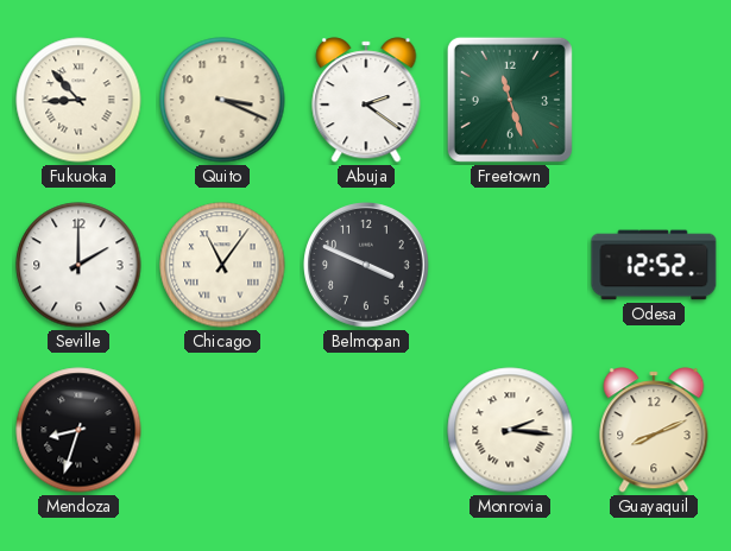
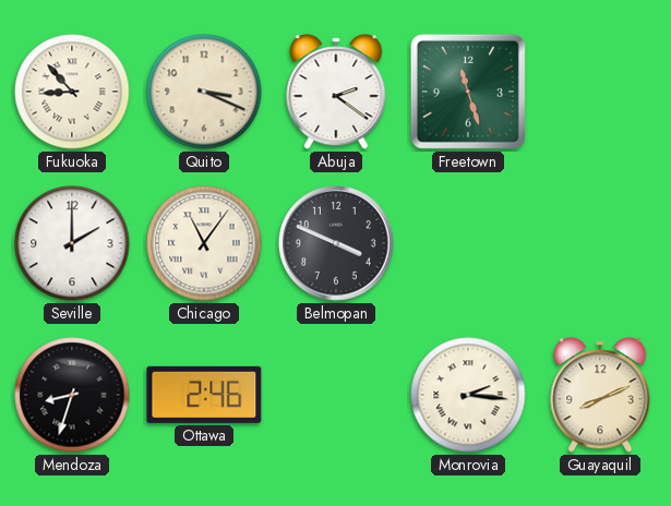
Odesa: 12:52 -> none (654, 265)
Ottawa: none -> 2:46 (204, 395)
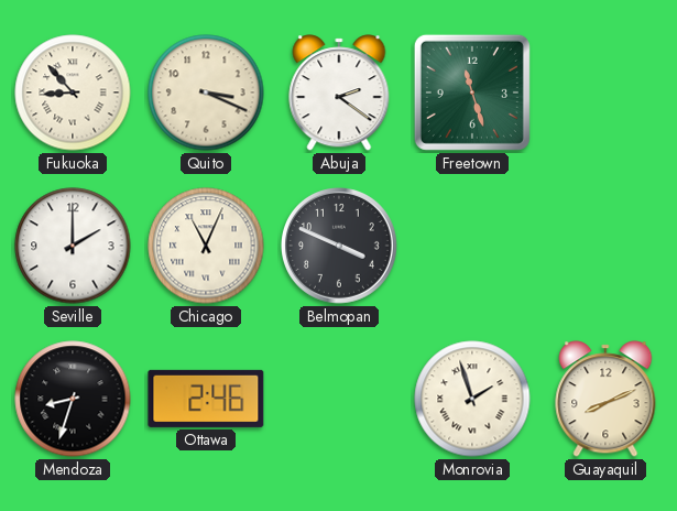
Chicago: 11:06 -> 11:04 (206, 246)
Monrovia: 2:16 -> 1:57 (472, 399)
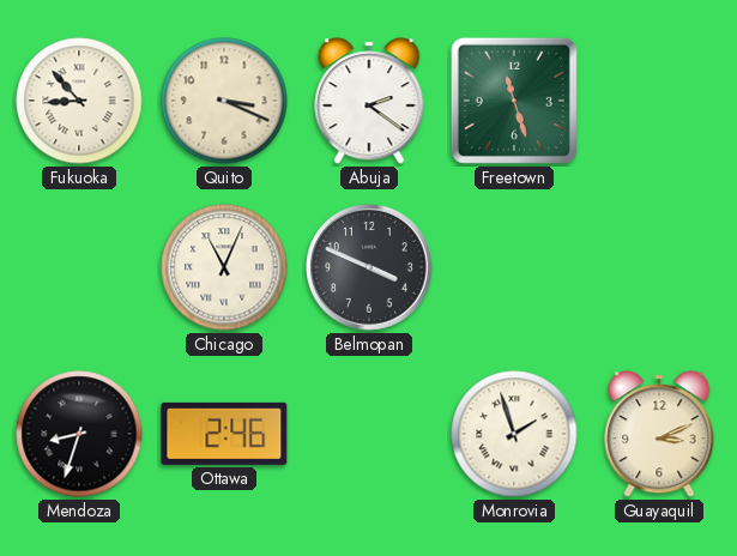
Seville: 2:00 -> none (73, 246)
Guayaquil: 8:11 -> 3:11 (659, 434)
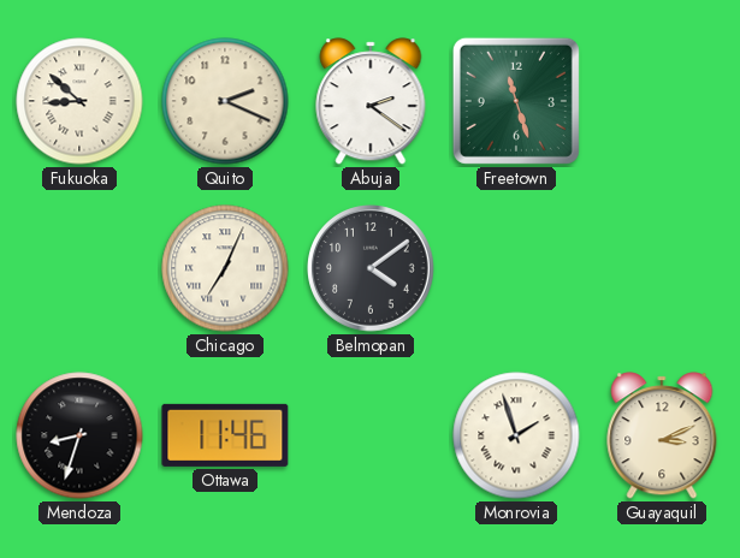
Fukuoka: 8:53 -> 8:52 (79, 101)
Quito: 3:19 -> 2:19 (225, 101)
Chicago: 11:04 -> 7:04 (225, 268)
Belmopan: 3:49 -> 4:09 (372, 269)
Ottawa: 2:46 -> 11:46 (225, 435)
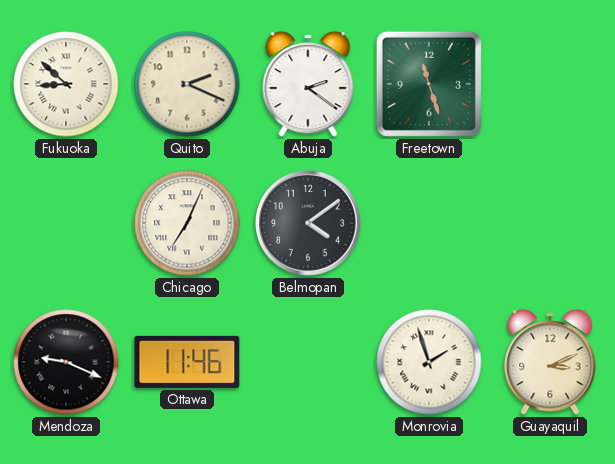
Mendoza: 8:33 -> 9:19 (66, 362)
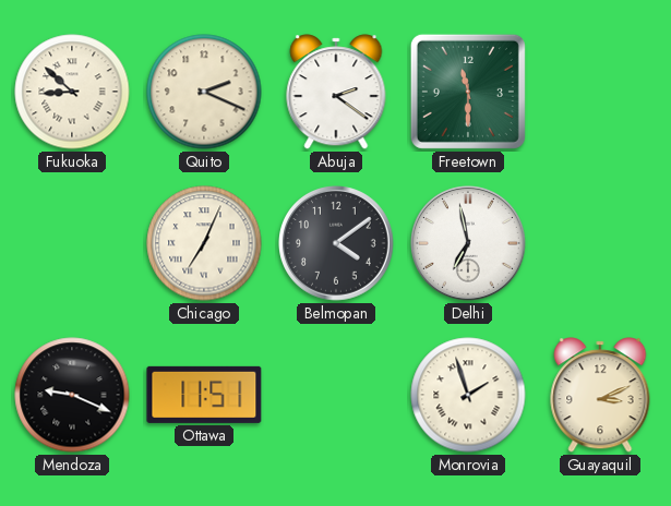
Freetown: 11:27 -> 11:30 (468, 92)
Delhi: none -> 6:58 (469, 244)
Ottawa: 11:46 -> 11:51 (204, 395)
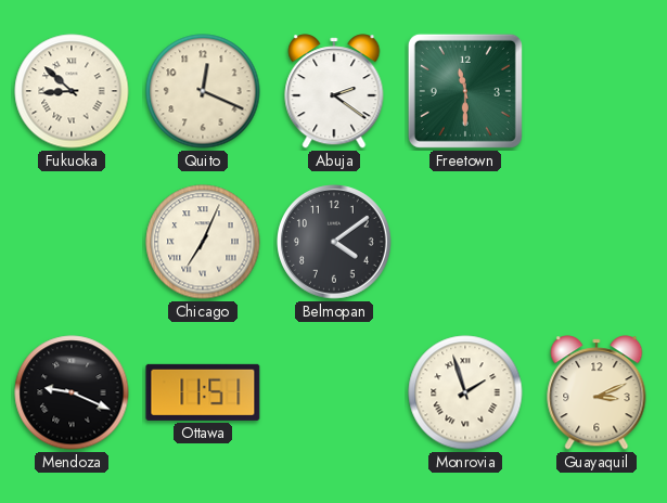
Quito: 2:19 -> 12:19 (203, 91)
Delhi: 6:58 -> none (469, 244)
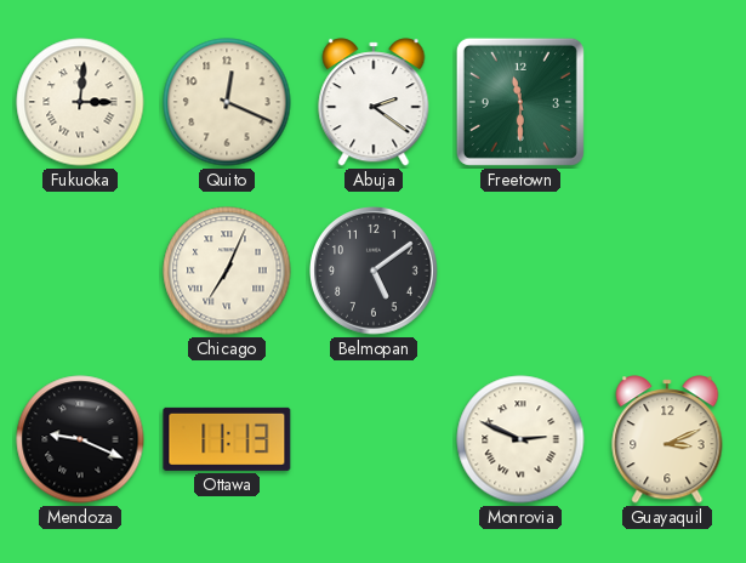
Fukuoka: 8:52 -> 3:01 (80, 102)
Belmopan: 4:09 -> 5:09 (375, 272)
Ottawa: 11:51 -> 11:13 (227, 439)
Monrovia: 1:57 -> 2:49 (520, 439)
